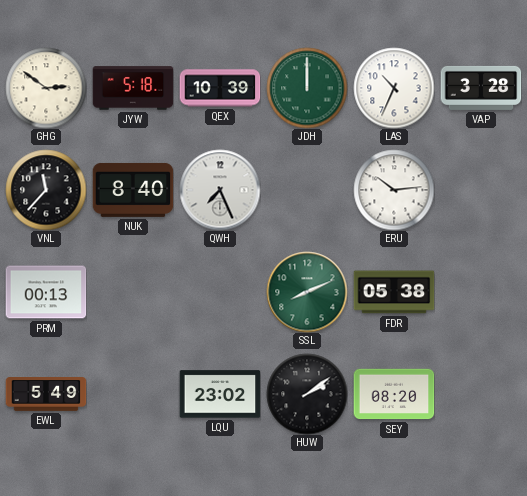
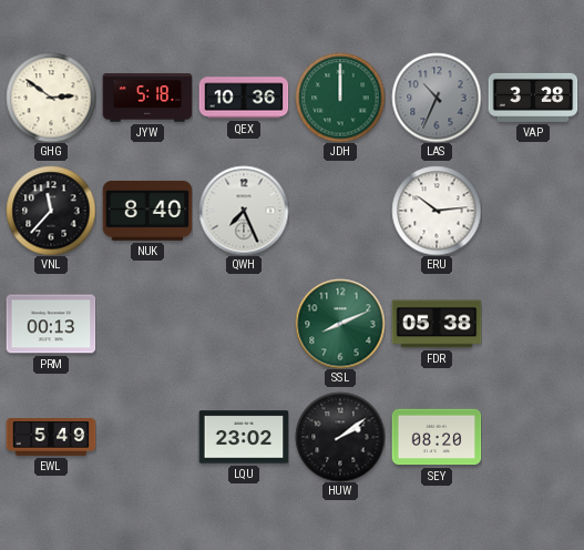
QEX: 10:39 -> 10:36 (244, 98)
LAS dial: white -> grey (437, 98)
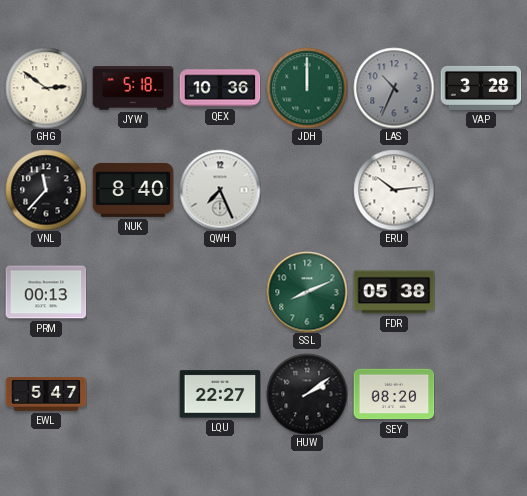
EWL: 5:49 -> 5:47 (46, 395)
LQU: 23:02 -> 22:27 (220, 394)
